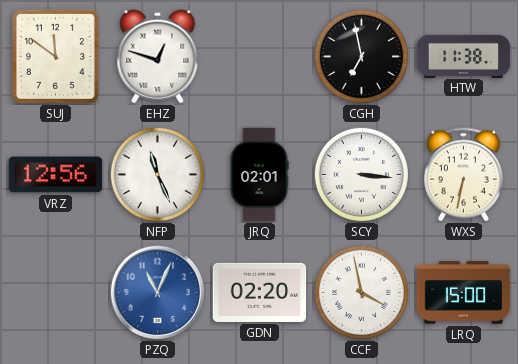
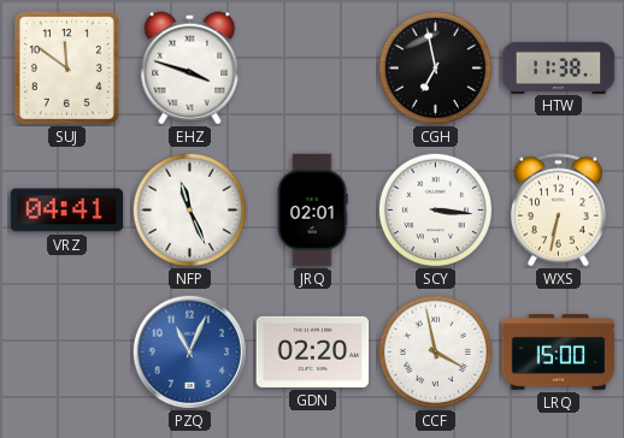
EHZ: 12:48 -> 3:48 (190, 69)
VRZ: 12:56 -> 04:41 (67, 211)
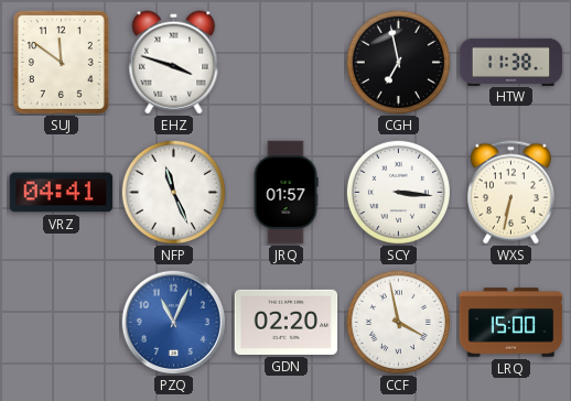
JRQ: 02:01 -> 01:57 (285, 193)
